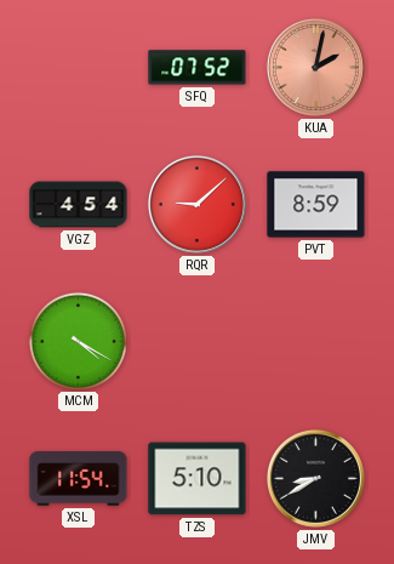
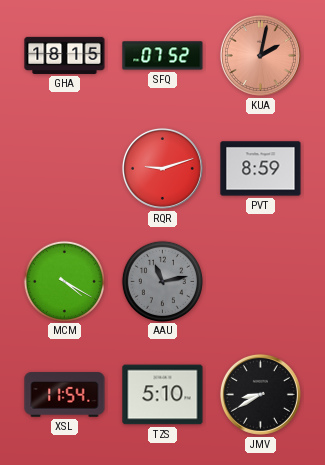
GHA: none -> 18:15 (65, 55)
VGZ: 4:54 -> none (79, 205)
RQR: 9:08 -> 9:12 (162, 168)
AAU: none -> 11:13 (162, 281)
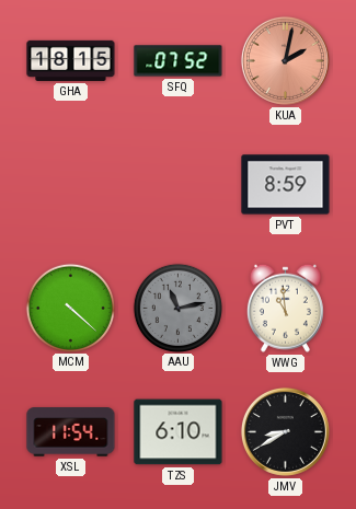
RQR: 9:12 -> none (162, 168)
MCM: 4:20 -> 4:22 (70, 308)
WWG: none -> 10:59 (285, 308)
TZS: 5:10 -> 6:10 (179, 432)
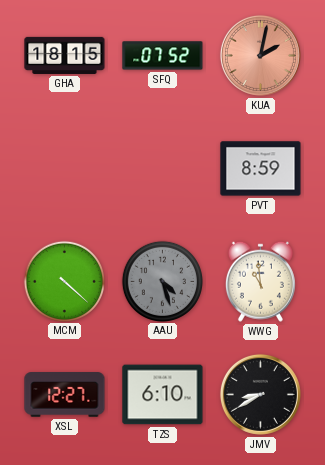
AAU: 11:13 -> 4:27 (162, 281)
XSL: 11:54 -> 12:27 (65, 395)
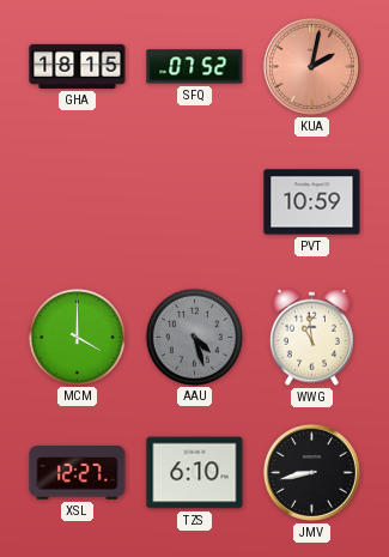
PVT: 8:59 -> 10:59 (312, 202)
MCM: 4:22 -> 4:00 (77, 337)
JMV: 8:40 -> 8:43 (311, 472)
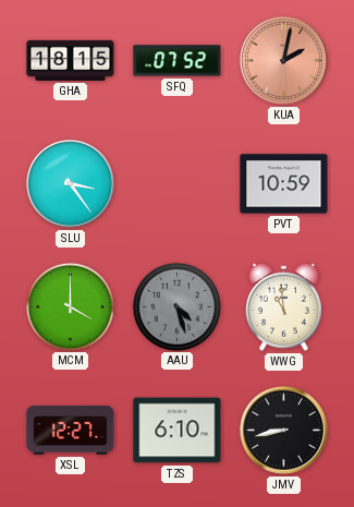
SLU: none -> 3:24 (70, 183)
